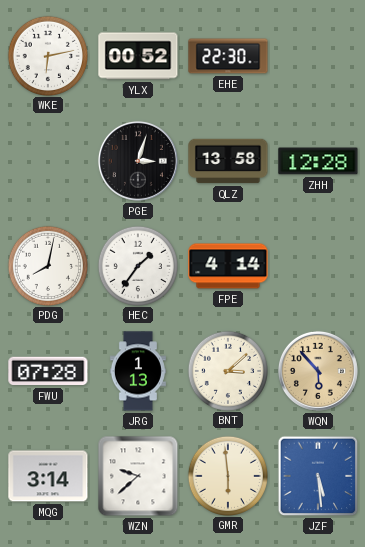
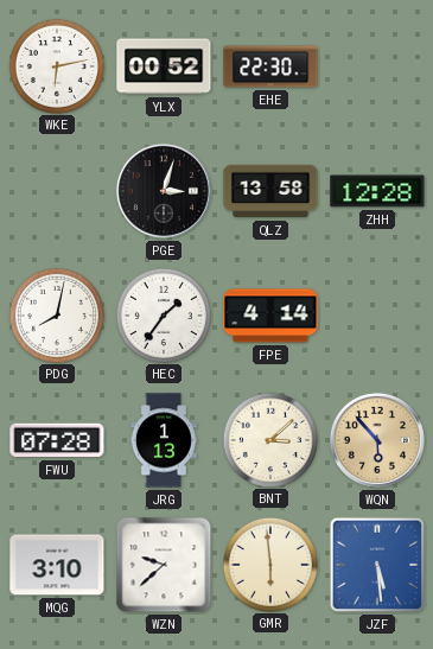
MQG: 3:14 -> 3:10 (57, 565)
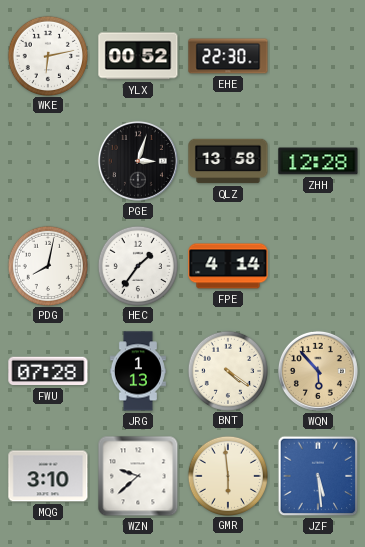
BNT: 3:08 -> 4:21 (227, 370)
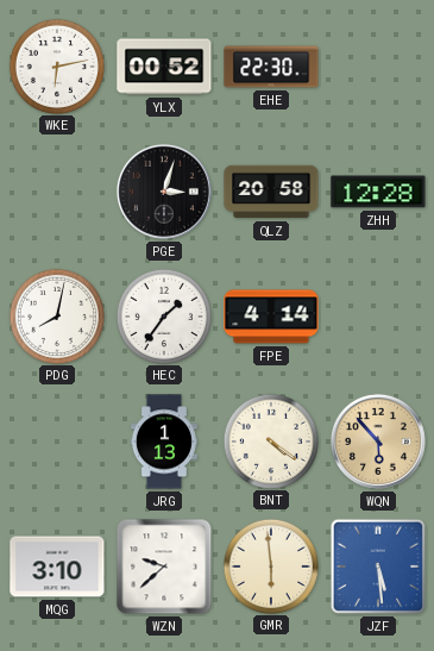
QLZ: 13:58 -> 20:58 (271, 192)
FWU: 07:28 -> none (48, 371)
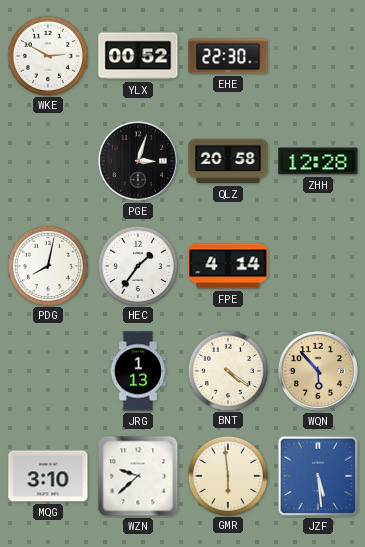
WKE: 6:13 -> 2:50 (47, 55)
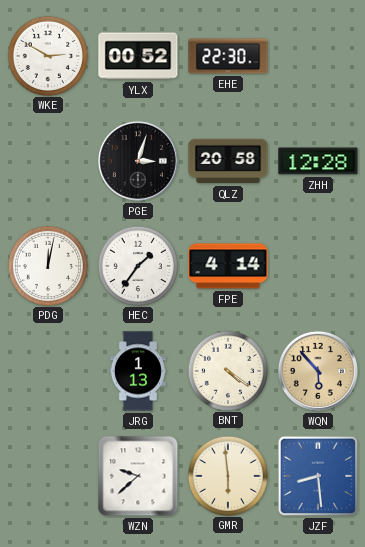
PDG: 8:02 -> 12:02 (47, 265)
MQG: 3:10 -> none (48, 476)
JZF: 5:29 -> 8:29 (318, 476)
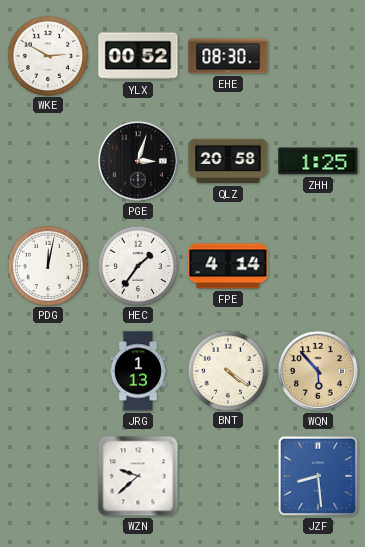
EHE: 22:30 -> 08:30 (228, 56)
ZHH: 12:28 -> 1:25 (318, 161)
GMR: 5:59 -> none (227, 475)
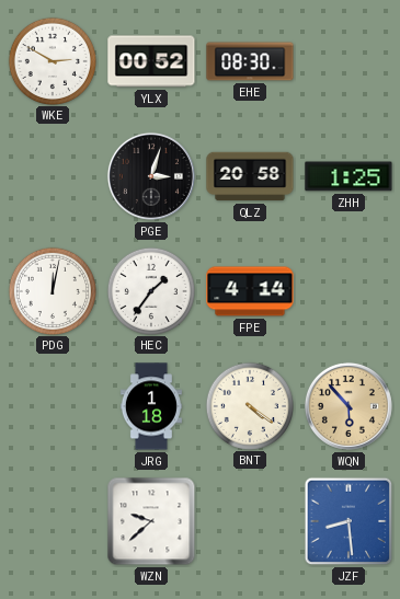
JRG: 1:13 -> 1:18 (151, 406)
